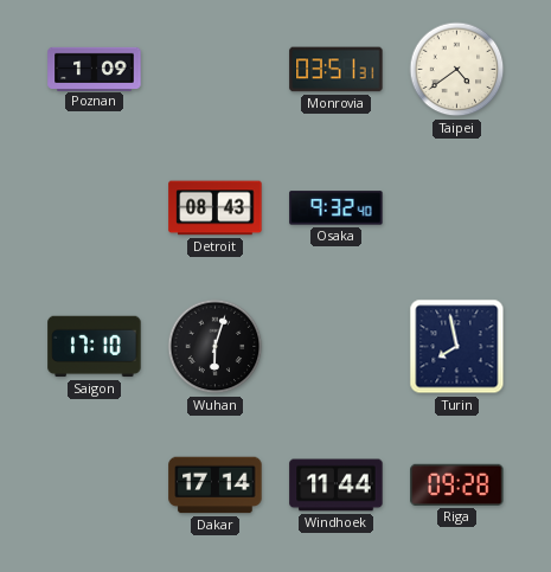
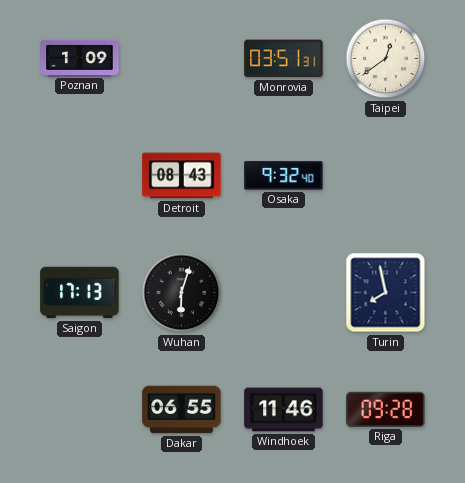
Taipei: 4:39 -> 12:39 (386, 59)
Saigon: 17:10 -> 17:13 (80, 293)
Dakar: 17:14 -> 06:55 (182, 410)
Windhoek: 11:44 -> 11:46 (284, 410)
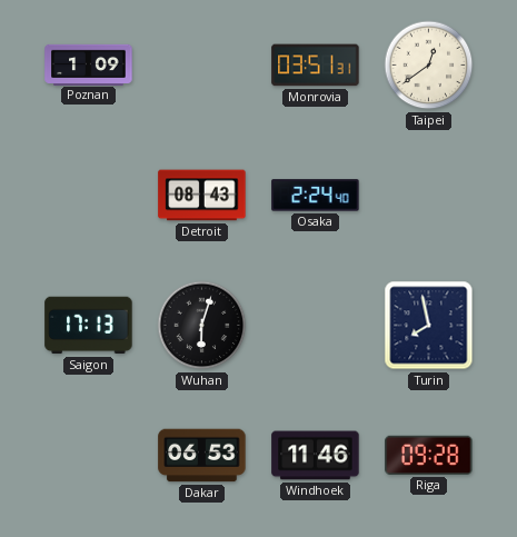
Osaka: 9:32 -> 2:24 (316, 196)
Dakar: 06:55 -> 06:53 (202, 456)
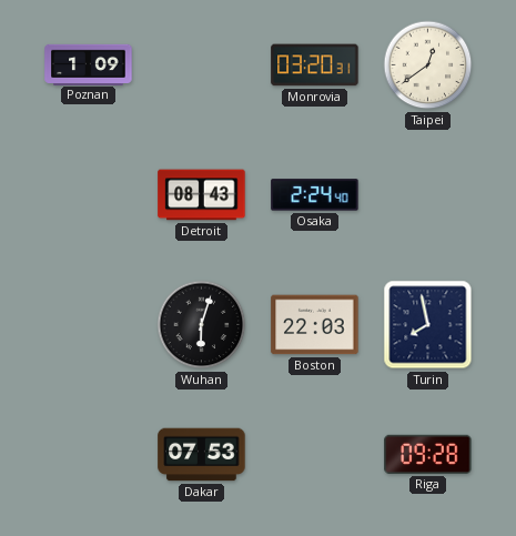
Monrovia: 03:51 -> 03:20 (315, 65)
Saigon: 17:13 -> none (89, 326)
Boston: none -> 22:03 (315, 325)
Dakar: 06:53 -> 07:53 (202, 455)
Windhoek: 11:46 -> none (316, 456)
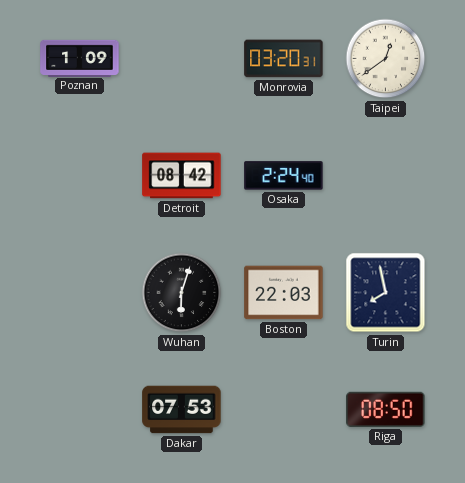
Detroit: 08:43 -> 08:42 (182, 176)
Riga: 09:28 -> 08:50 (386, 409)
